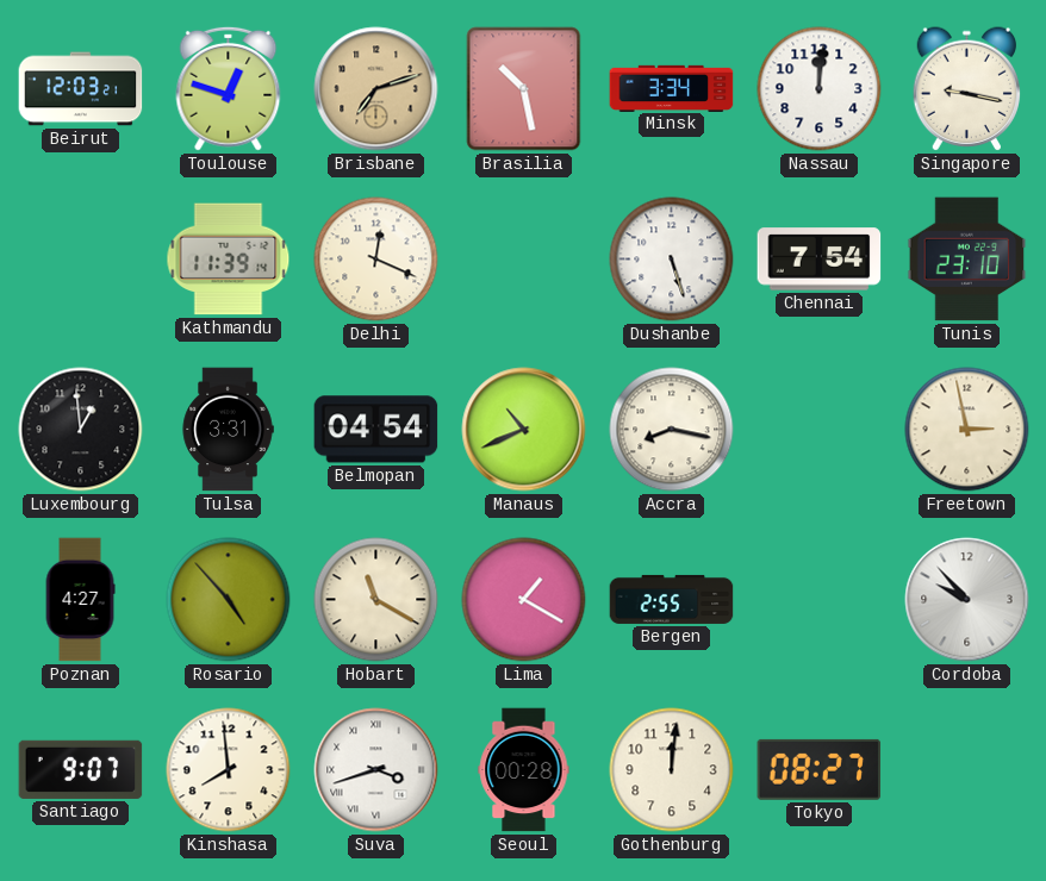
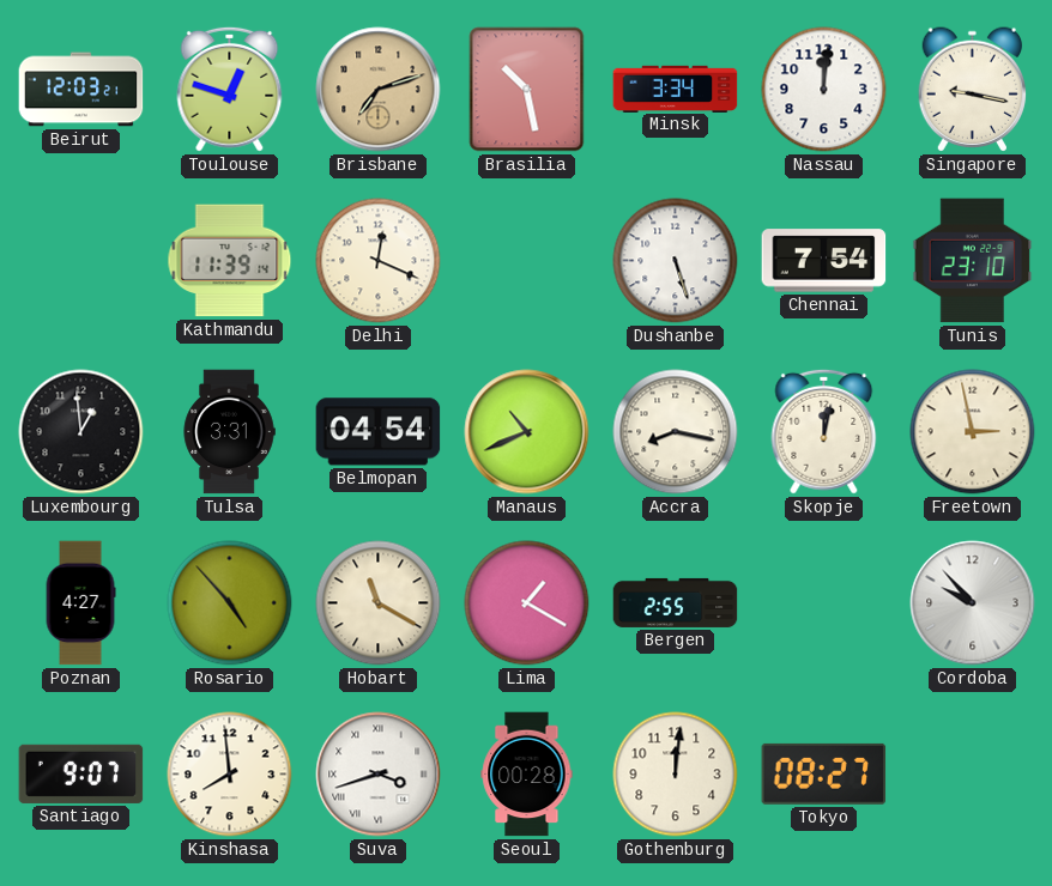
Skopje: none -> 12:02 (824, 431)
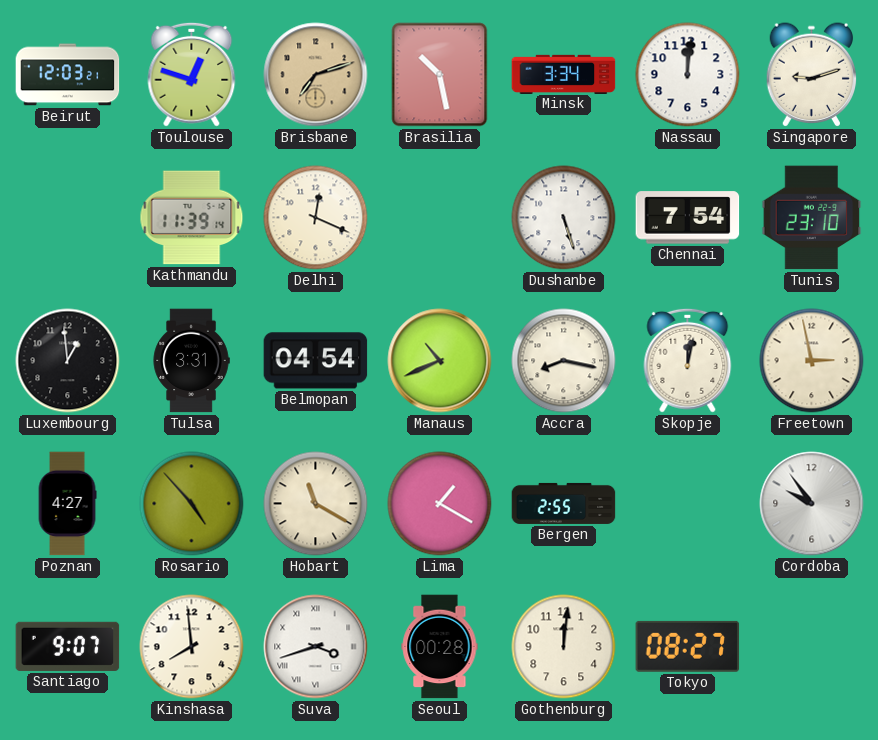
Singapore: 9:17 -> 9:12 (812, 75)
Cordoba: 9:53 -> 9:54 (812, 504)
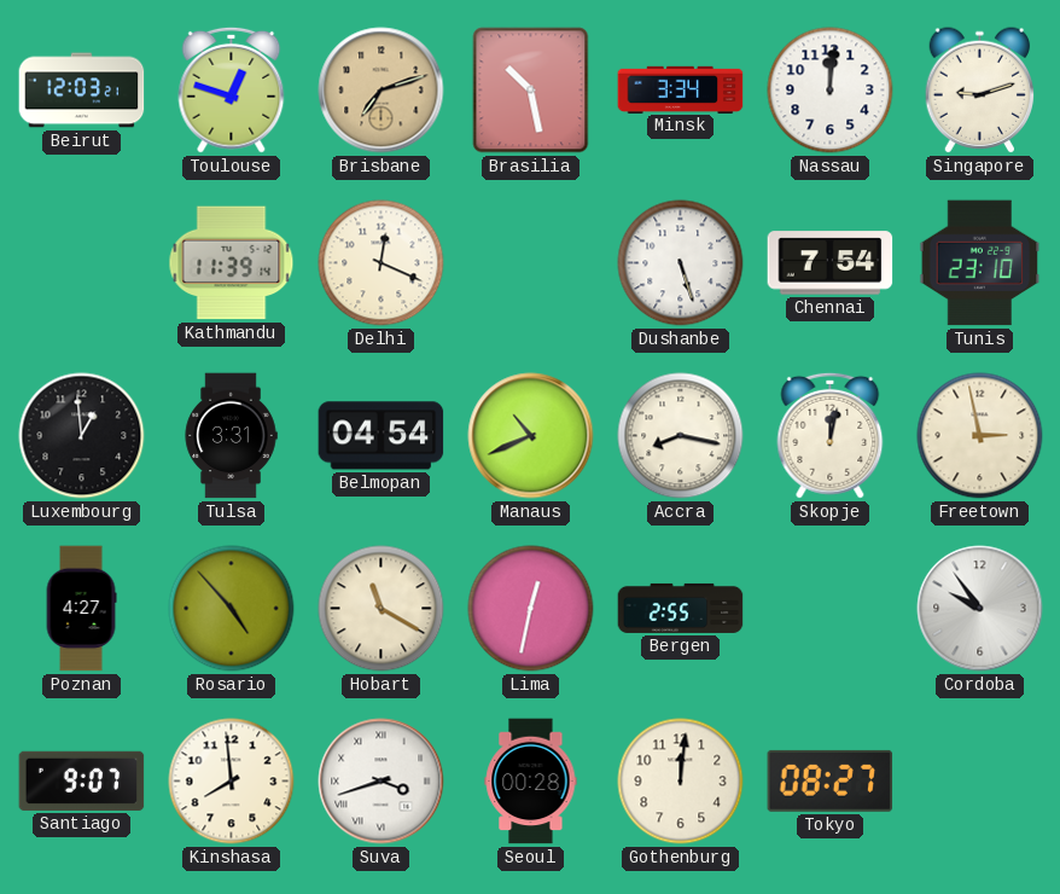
Lima: 1:20 -> 12:32 (531, 609)
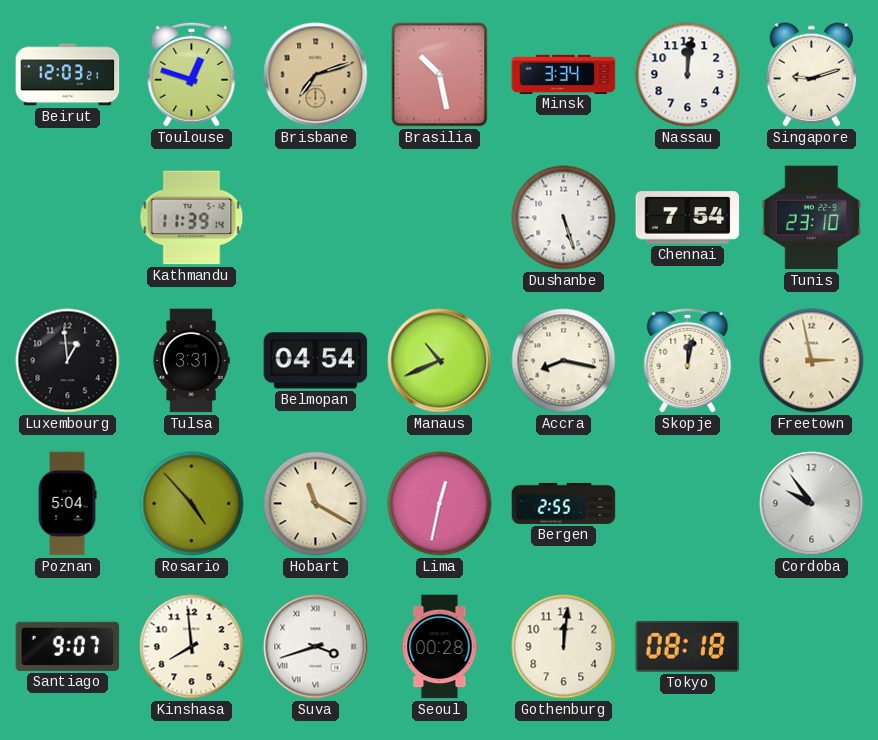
Delhi: 12:19 -> none (382, 263)
Poznan: 4:27 -> 5:04 (67, 504)
Tokyo: 08:27 -> 08:18 (688, 646)
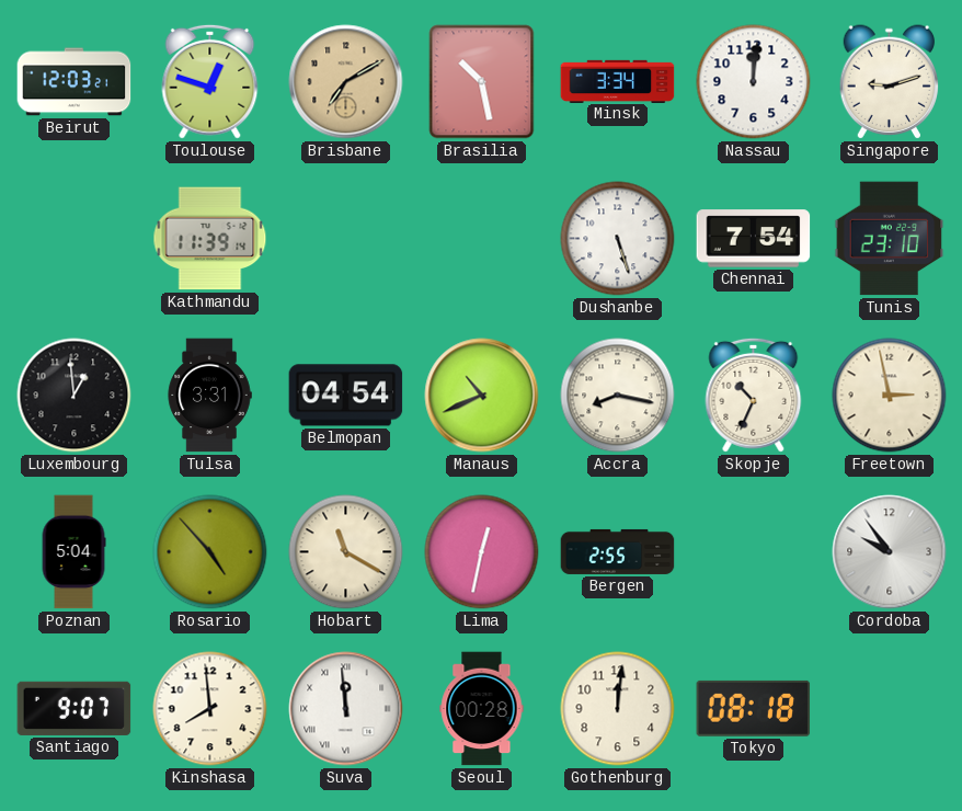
Brisbane: 7:12 -> 7:10 (346, 82)
Skopje: 12:02 -> 10:34 (754, 395)
Suva: 3:42 -> 11:59 (346, 709)
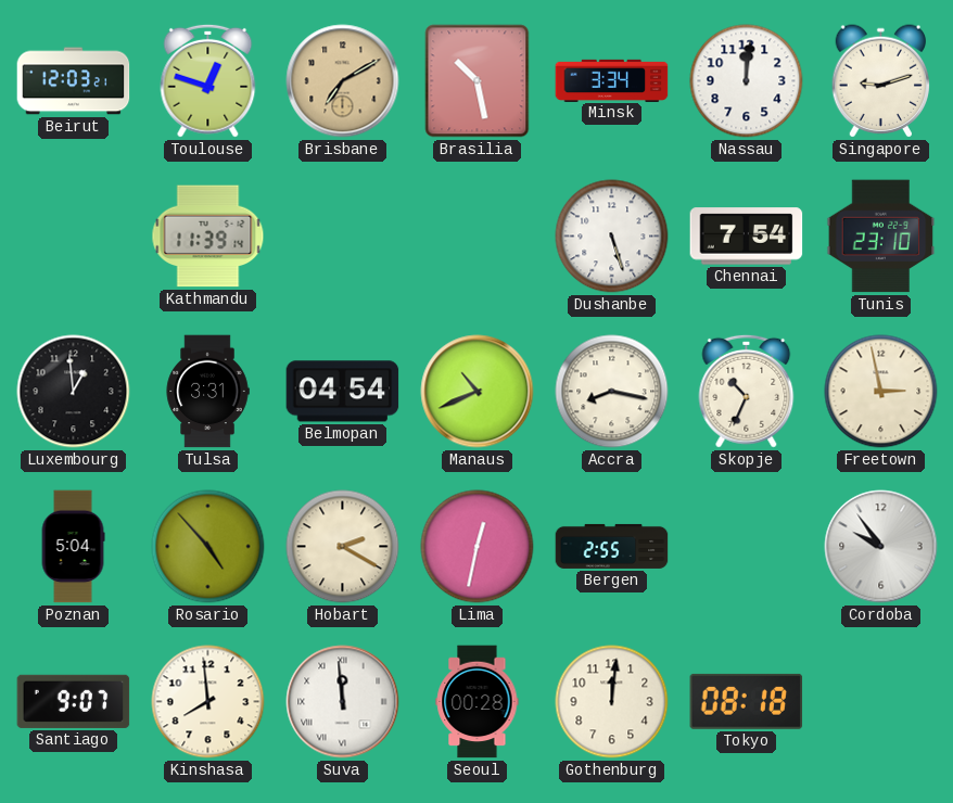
Hobart: 11:20 -> 2:20 (343, 547)
